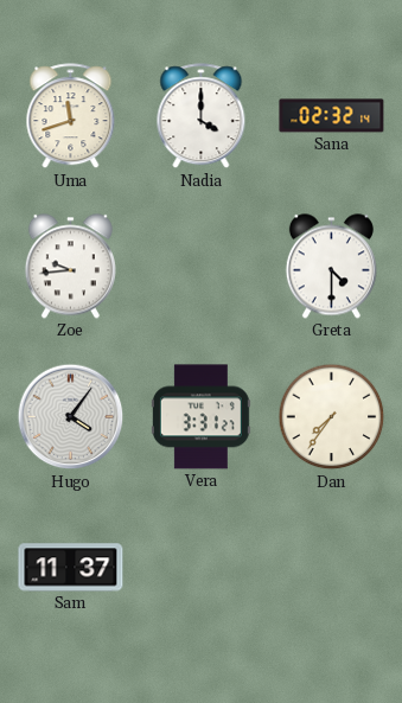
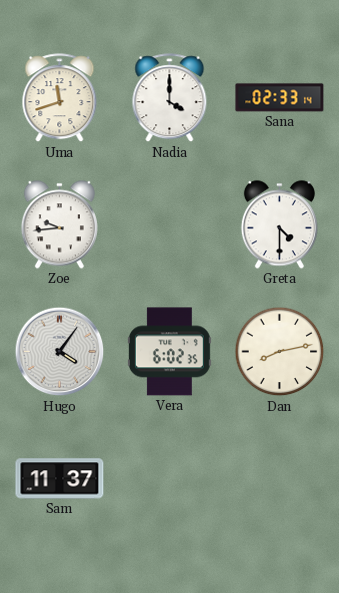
Sana: 02:32 -> 02:33 (280, 98)
Vera: 3:31 -> 6:02 (169, 352)
Dan: 7:36 -> 8:13 (280, 352)
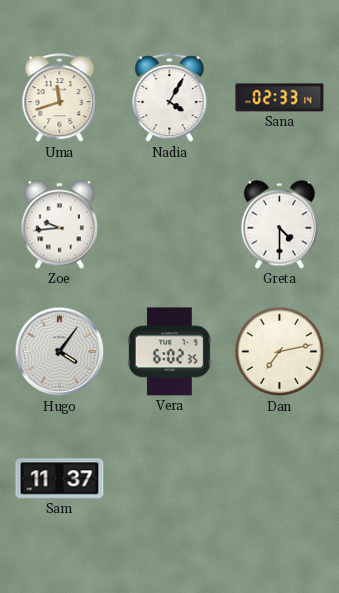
Nadia: 4:00 -> 4:05 (170, 98)
Dan: 8:13 -> 7:13 (280, 352)
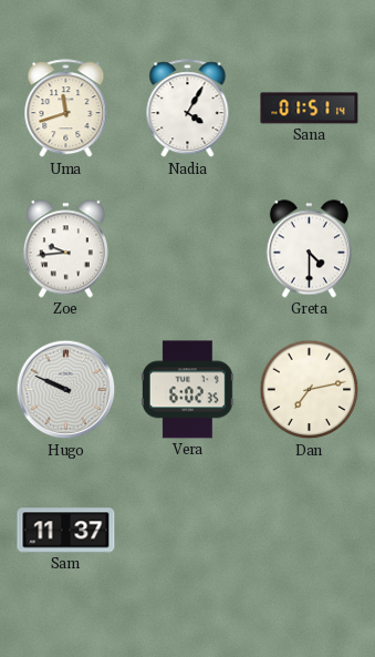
Sana: 02:33 -> 01:51 (310, 109)
Hugo: 4:06 -> 9:49 (66, 390)
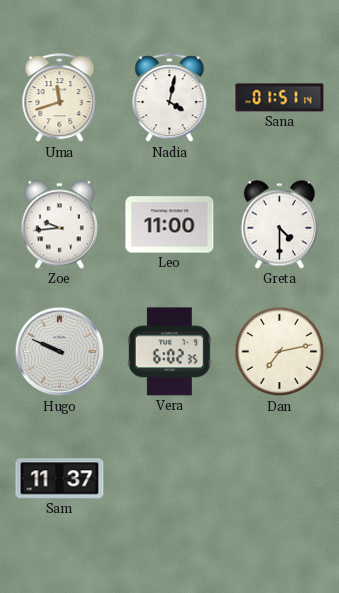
Nadia: 4:05 -> 4:02 (170, 98)
Leo: none -> 11:00 (170, 225)
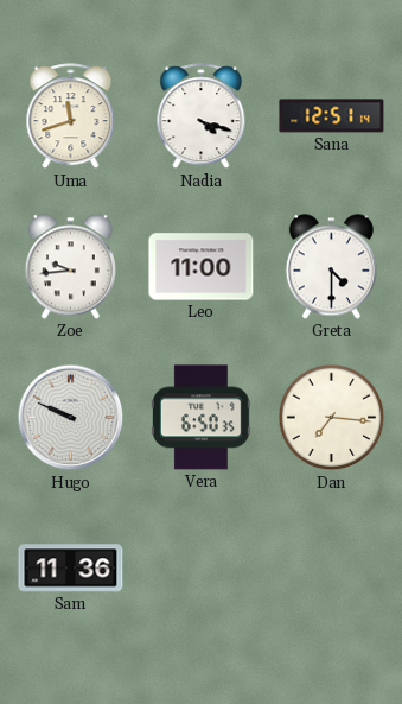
Nadia: 4:02 -> 4:18 (202, 116)
Sana: 01:51 -> 12:51 (332, 116)
Vera: 6:02 -> 6:50 (200, 418)
Dan: 7:13 -> 7:16 (332, 418)
Sam: 11:37 -> 11:36 (71, 569)
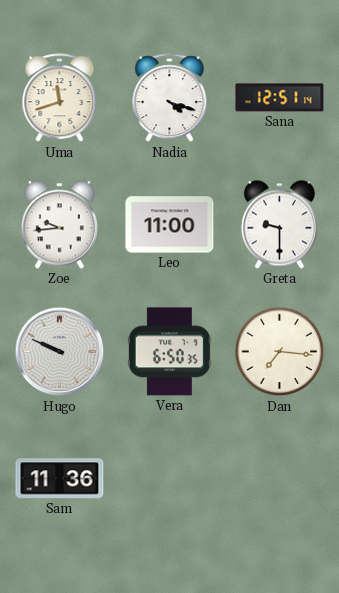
Greta: 4:30 -> 9:30 (279, 225)
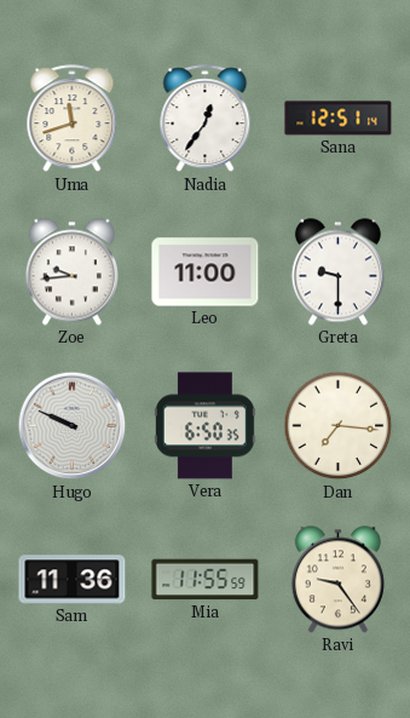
Nadia: 4:18 -> 12:36 (206, 119)
Mia: none -> 11:55 (206, 580)
Ravi: none -> 9:24 (337, 580)
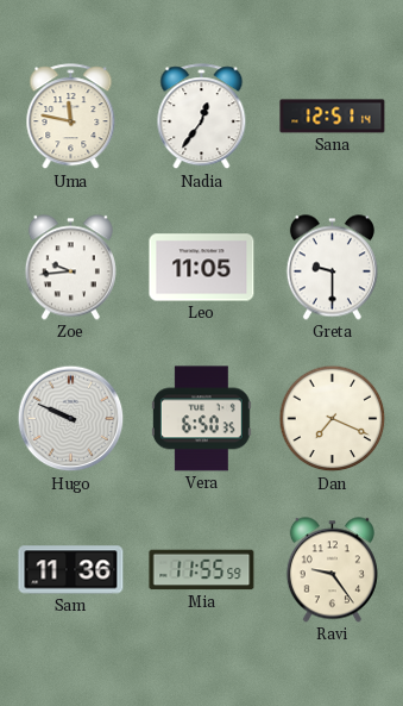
Uma: 11:42 -> 11:47 (71, 117)
Leo: 11:00 -> 11:05 (202, 268)
Dan: 7:16 -> 7:19 (333, 419)
